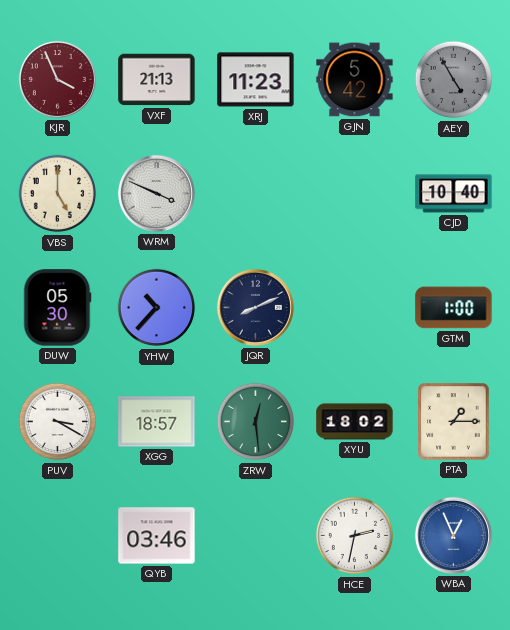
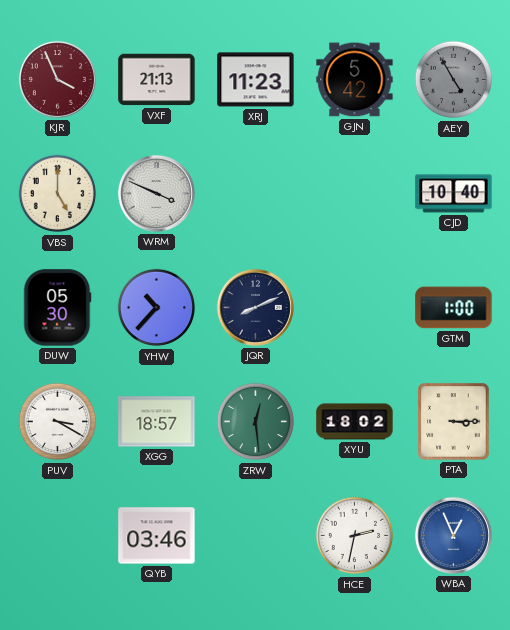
PTA: 1:15 -> 3:15 (454, 422)
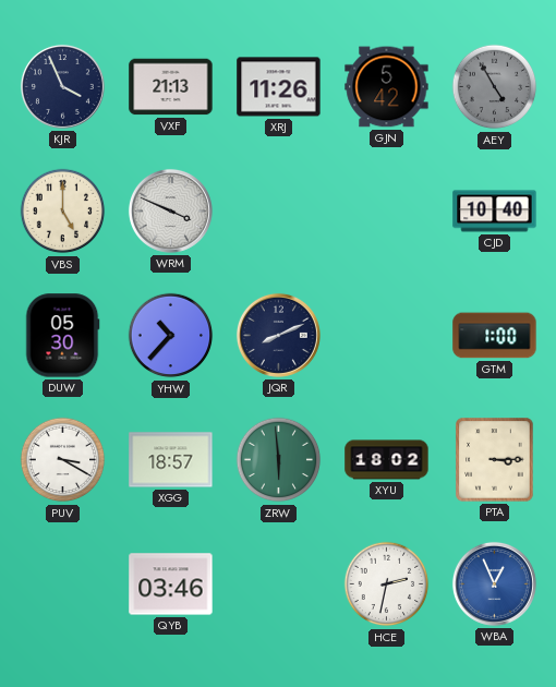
KJR dial: burgundy -> navy (62, 86)
XRJ: 11:23 -> 11:26 (279, 87)
ZRW: 12:29 -> 5:59 (279, 460)
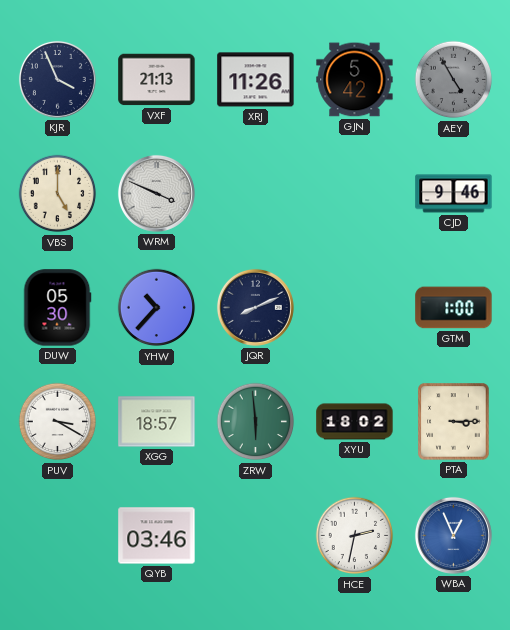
CJD: 10:40 -> 9:46 (454, 194)
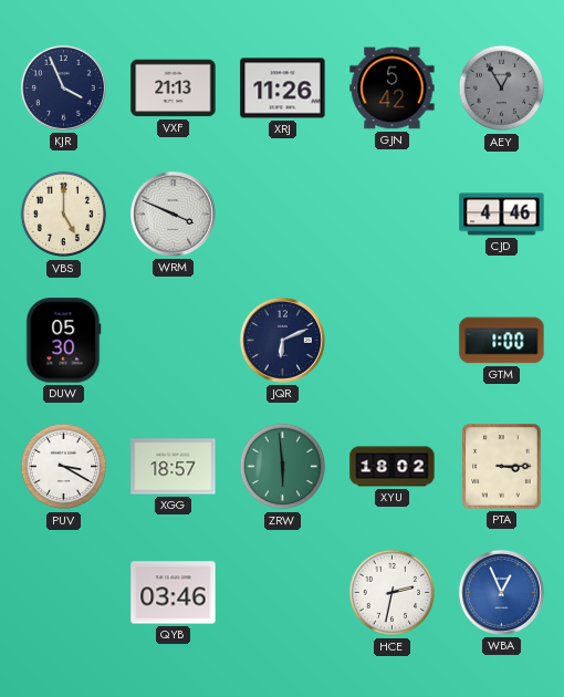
AEY: 4:55 -> 12:55 (502, 89)
CJD: 9:46 -> 4:46 (502, 215)
YHW: 10:37 -> none (157, 308)
JQR: 8:11 -> 6:11 (282, 340)
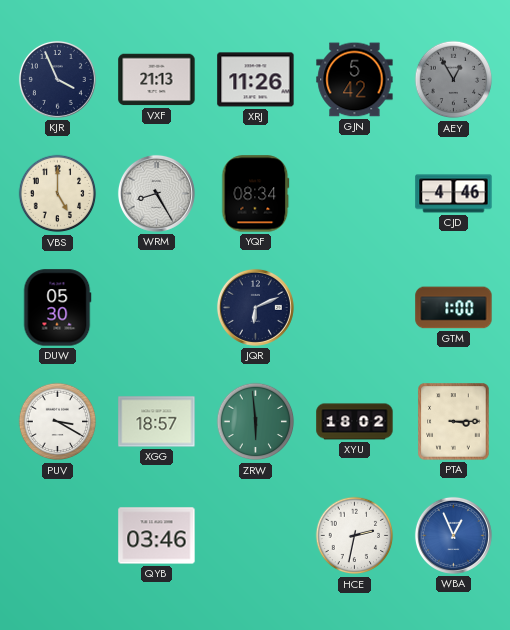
WRM: 3:49 -> 8:25 (156, 193)
YQF: none -> 08:34 (256, 194)
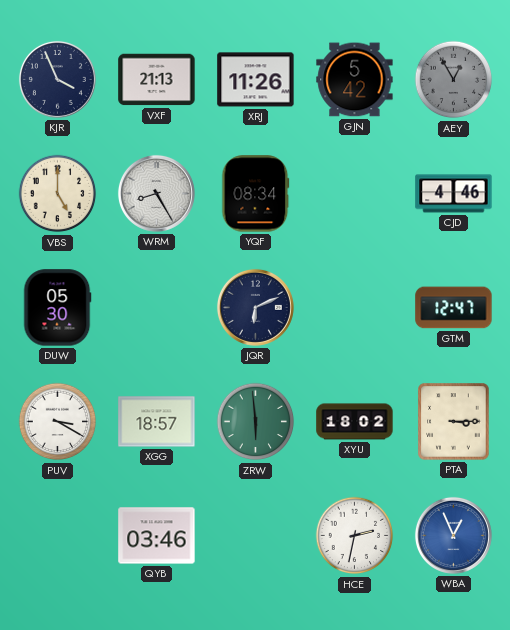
GTM: 1:00 -> 12:47 (454, 308)
